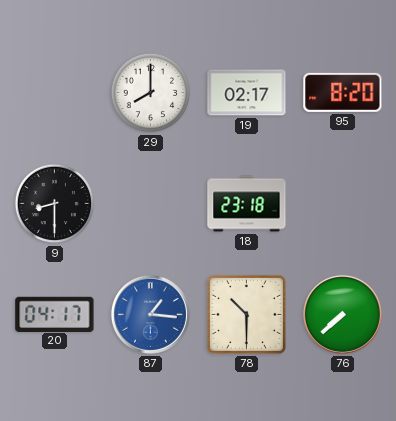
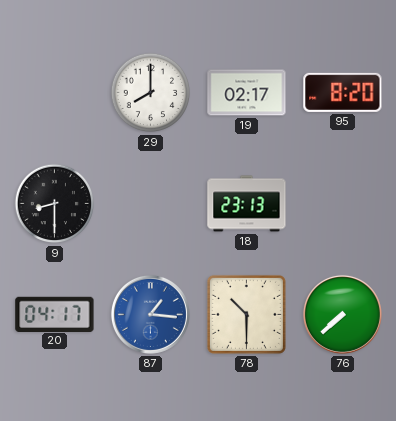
18: 23:18 -> 23:13 (247, 204)
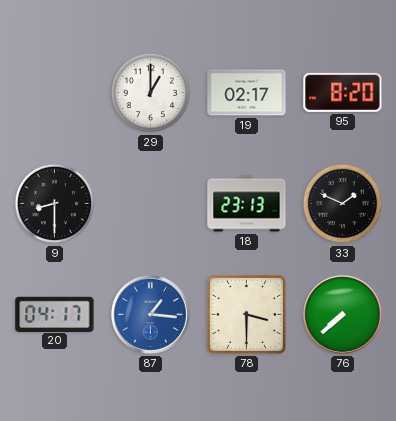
29: 8:00 -> 1:00 (151, 93)
33: none -> 1:49 (343, 204)
78: 10:30 -> 3:30 (246, 314)
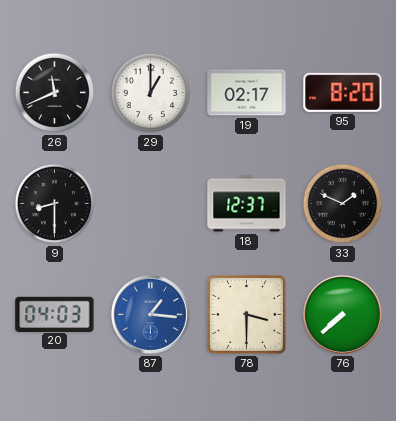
26: none -> 11:41 (55, 93)
18: 23:13 -> 12:37 (247, 204)
20: 04:17 -> 04:03 (55, 314)
